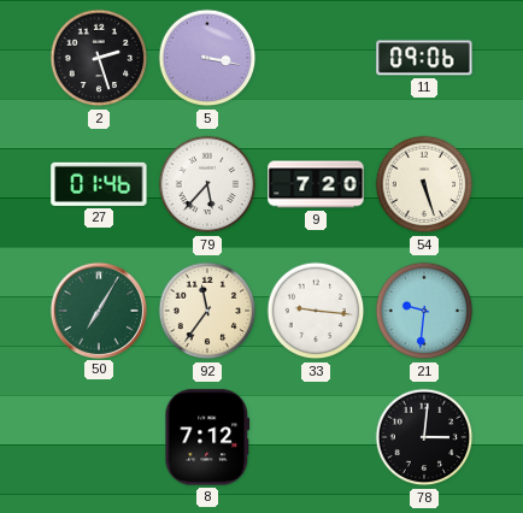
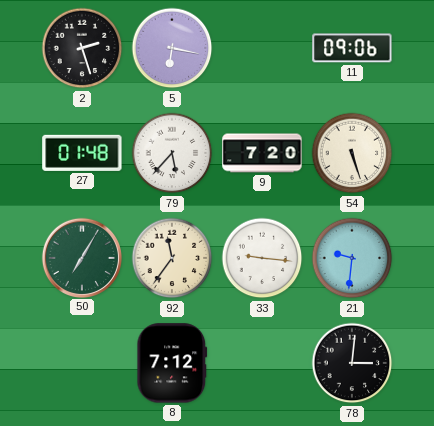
5: 3:17 -> 6:17 (172, 48)
27: 01:46 -> 01:48 (82, 153)
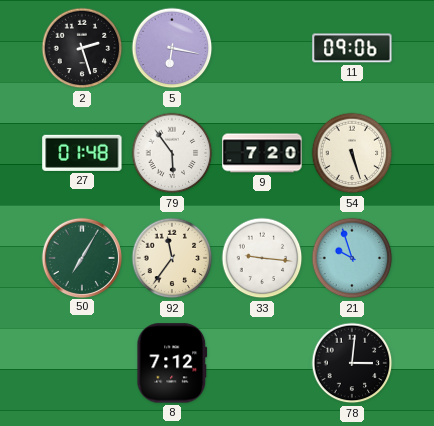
79: 5:37 -> 5:54 (172, 153)
21: 9:31 -> 9:57 (352, 258)
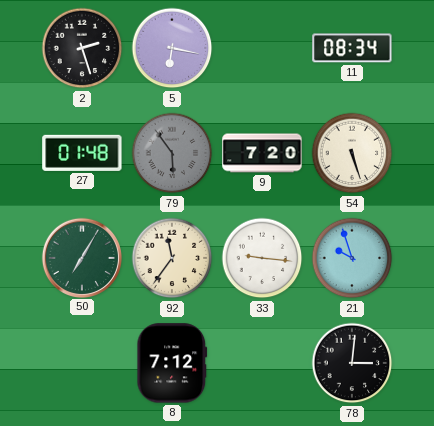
11: 09:06 -> 08:34 (352, 48)
79 dial: white -> grey (172, 153)
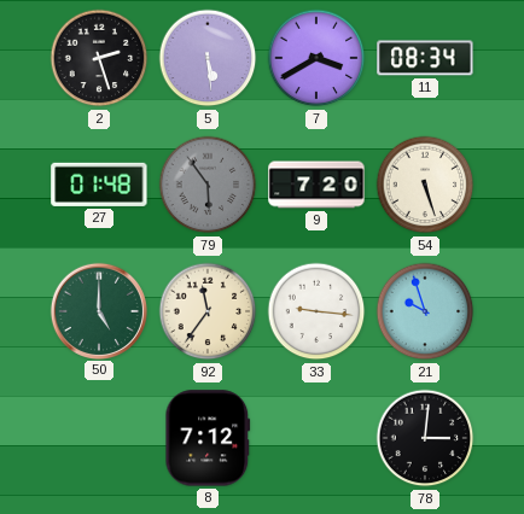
5: 6:17 -> 5:29 (208, 58)
7: none -> 3:40 (316, 58)
50: 7:05 -> 5:00 (98, 310)
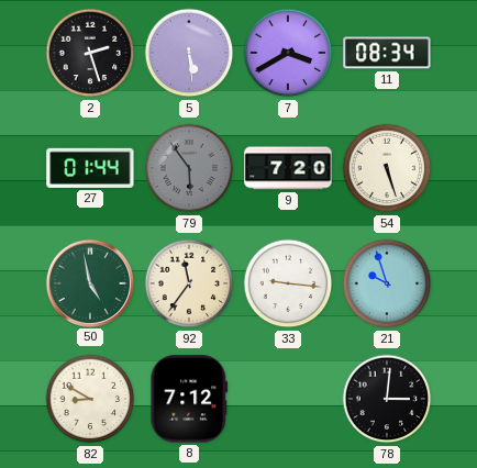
27: 01:48 -> 01:44 (90, 168)
50: 5:00 -> 4:58 (89, 282)
82: none -> 8:50 (90, 399)
